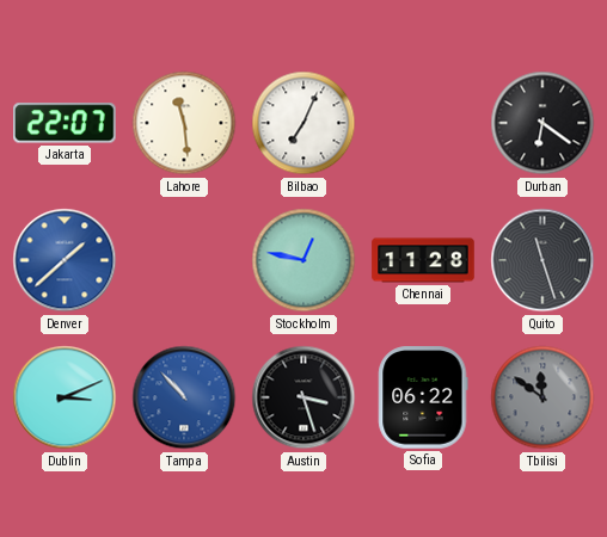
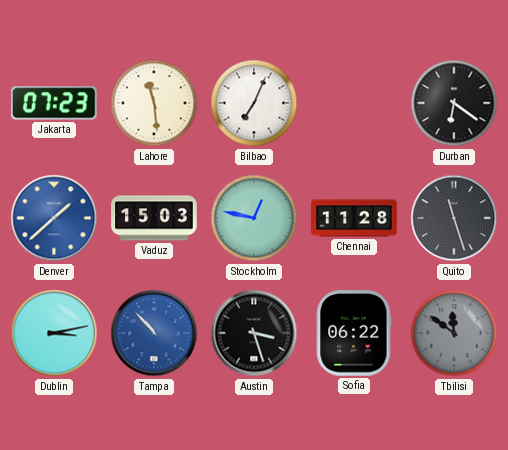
Jakarta: 22:07 -> 07:23 (55, 103)
Vaduz: none -> 15:03 (154, 218)
Dublin: 3:11 -> 3:13 (54, 333)
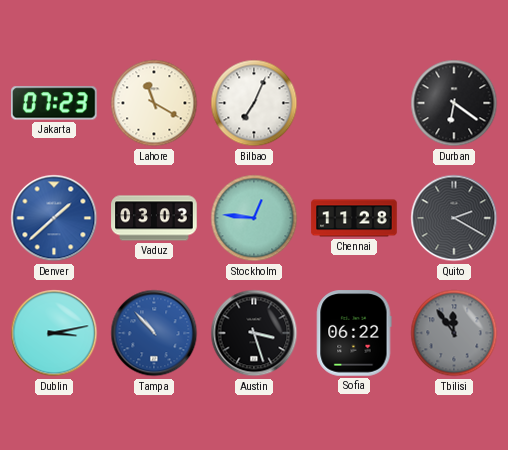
Lahore: 11:29 -> 11:20 (154, 103)
Vaduz: 15:03 -> 03:03 (154, 218)
Stockholm: 12:47 -> 12:46 (254, 218)
Quito: 11:27 -> 2:20 (454, 218)
Tbilisi: 11:51 -> 11:54 (454, 333)
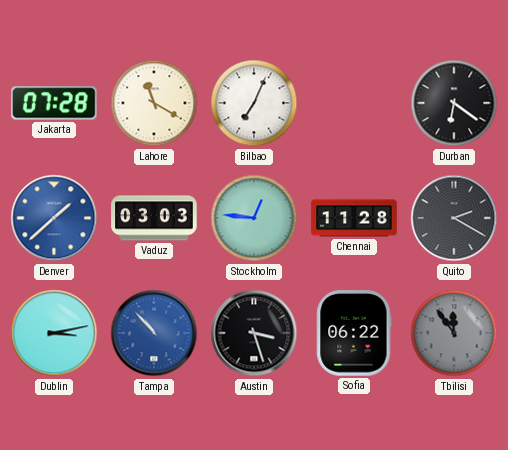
Jakarta: 07:23 -> 07:28 (55, 103)
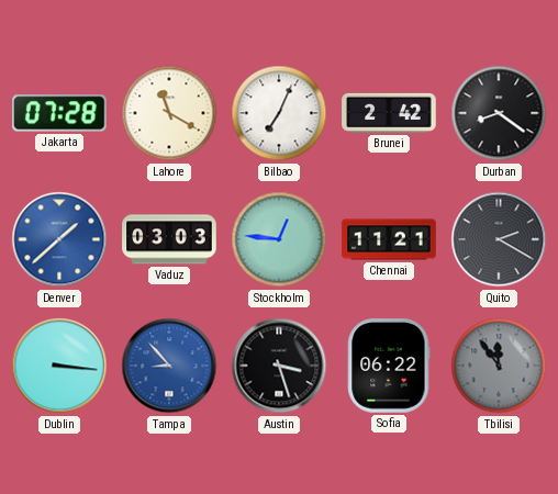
Brunei: none -> 2:42 (389, 113)
Durban: 6:21 -> 8:21 (499, 113)
Chennai: 11:28 -> 11:21 (389, 239)
Dublin: 3:13 -> 3:16 (59, 366)
Tampa: 10:53 -> 8:53 (169, 366)
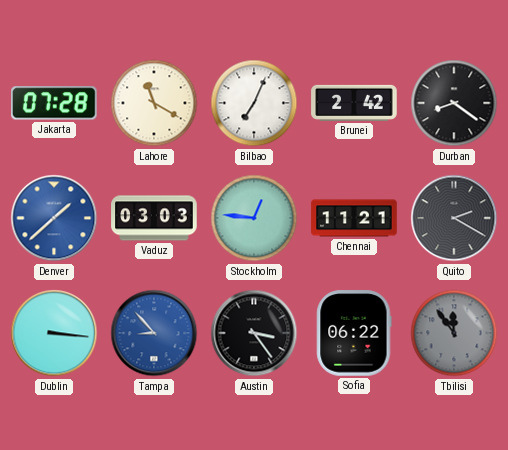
Austin: 3:27 -> 3:24 (254, 333)
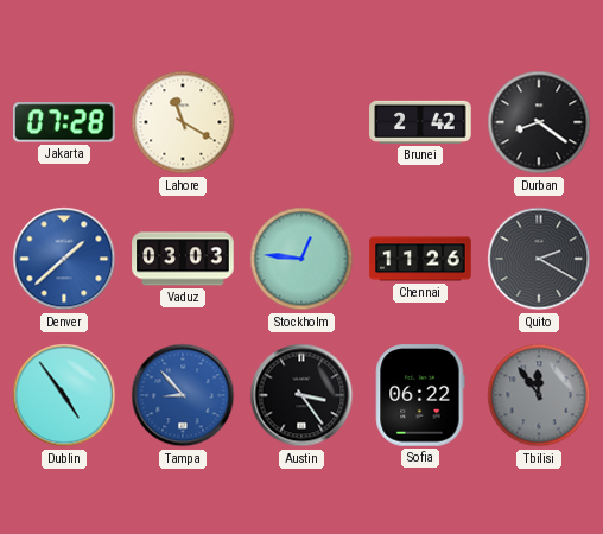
Bilbao: 7:04 -> none (254, 103)
Chennai: 11:21 -> 11:26 (420, 259)
Dublin: 3:16 -> 4:54 (64, 395)
